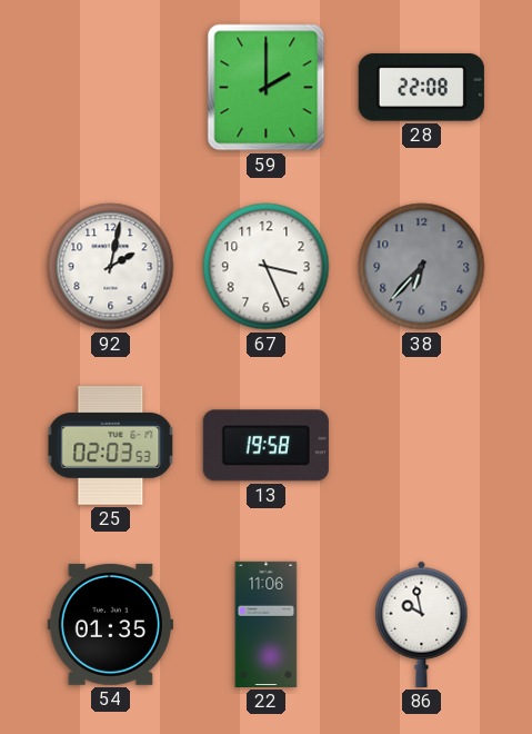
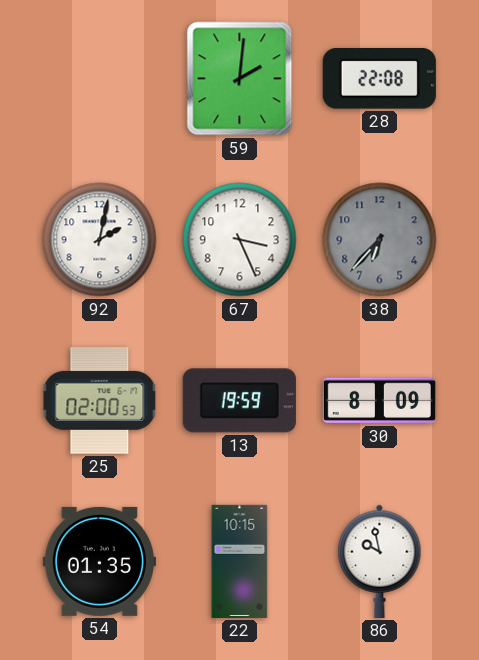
59: 2:00 -> 2:01 (240, 79)
25: 02:03 -> 02:00 (100, 401)
13: 19:58 -> 19:59 (239, 401)
30: none -> 8:09 (379, 401)
22: 11:06 -> 10:15 (240, 561)
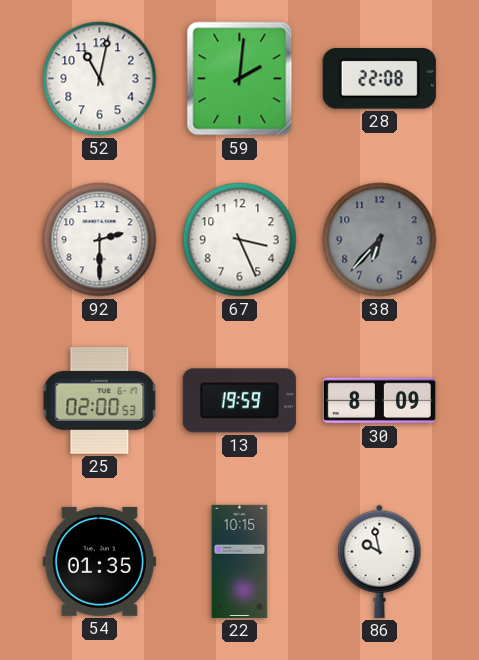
52: none -> 11:02 (100, 79)
92: 2:02 -> 2:30 (100, 240)
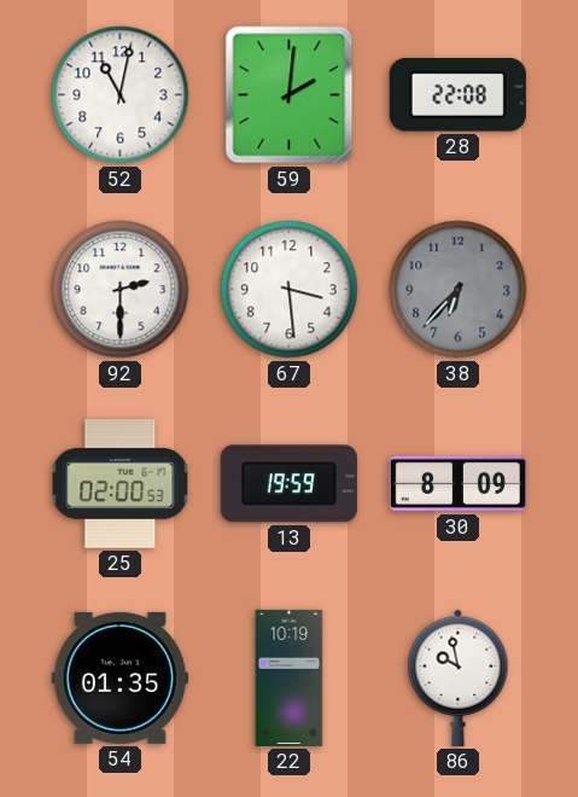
67: 3:26 -> 3:29 (290, 290)
22: 10:15 -> 10:19 (290, 677)
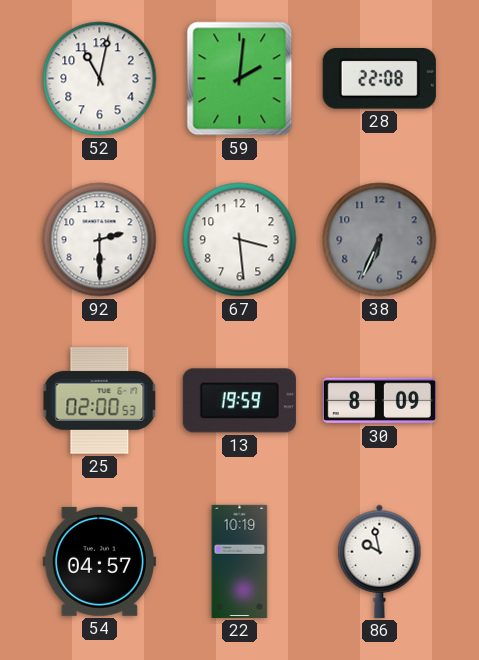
38: 6:37 -> 6:34 (380, 240)
54: 01:35 -> 04:57 (99, 561)
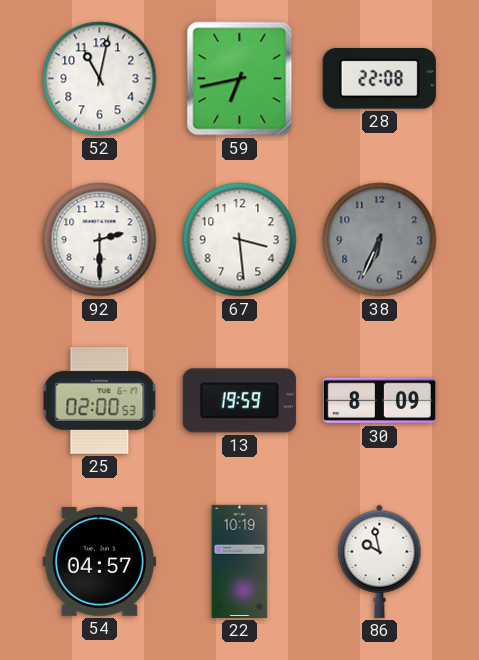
59: 2:01 -> 6:43 (240, 79)
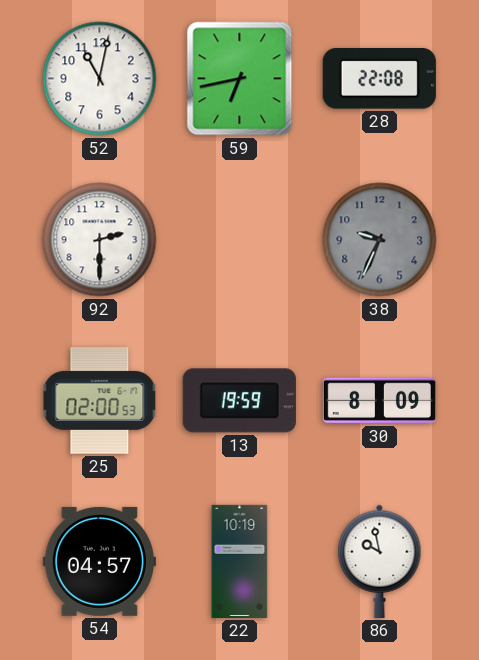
67: 3:29 -> none (240, 240)
38: 6:34 -> 9:34 (380, 240)
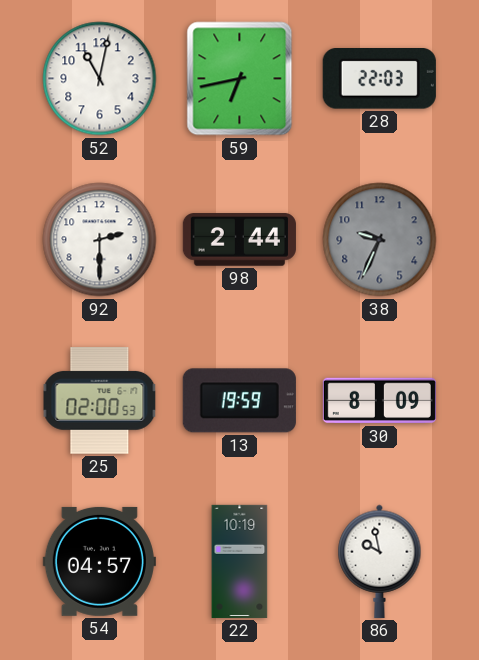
28: 22:08 -> 22:03 (379, 79)
98: none -> 2:44 (239, 240)
